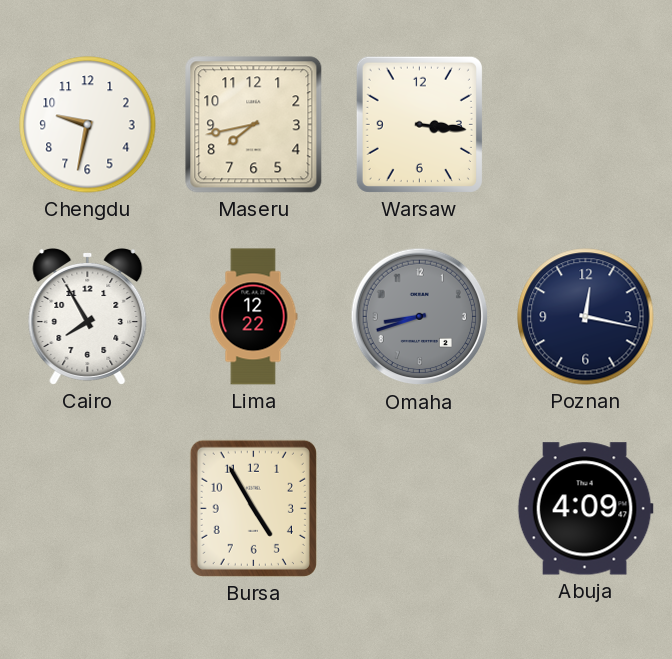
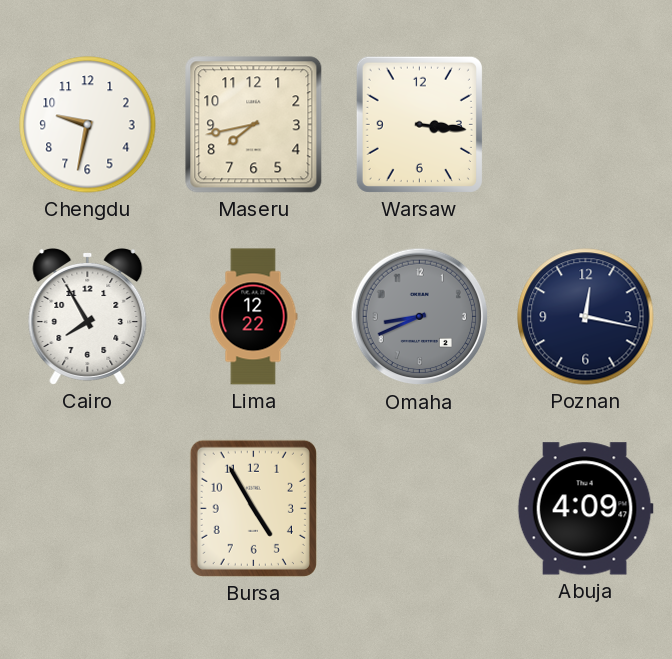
Omaha: 8:42 -> 8:41 (420, 317)
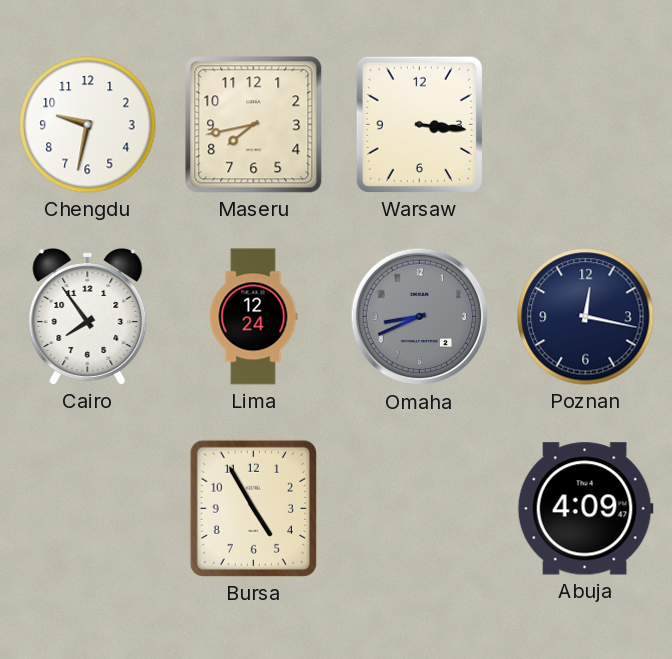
Cairo: 7:55 -> 7:54 (88, 316)
Lima: 12:22 -> 12:24 (253, 317)
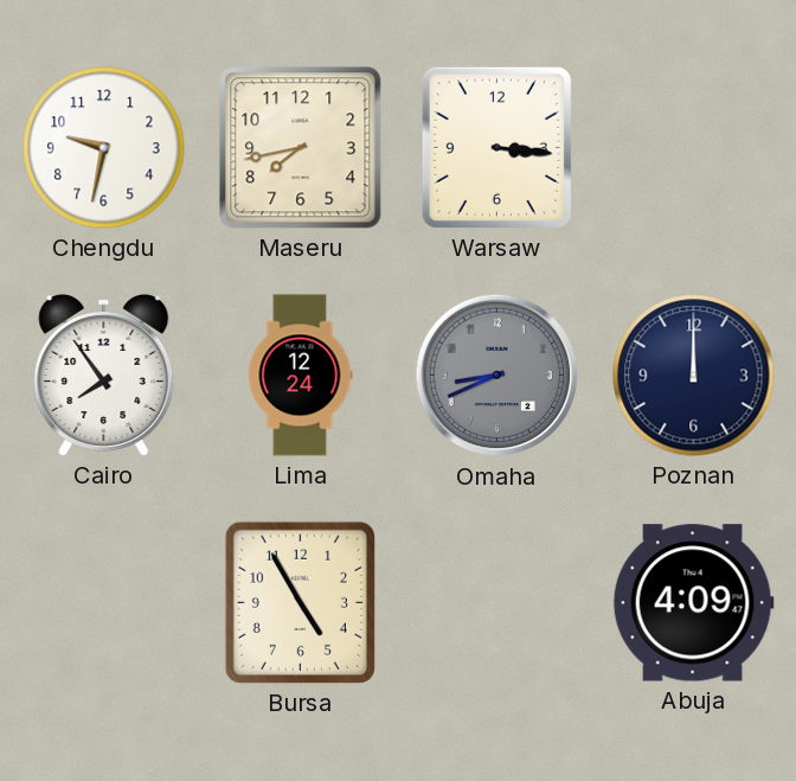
Poznan: 12:17 -> 12:00 (694, 376)
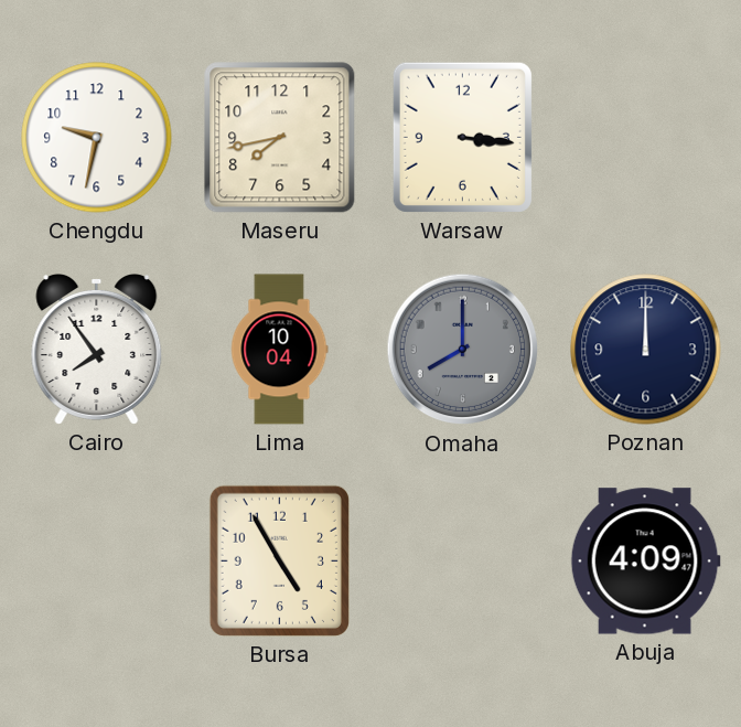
Lima: 12:24 -> 10:04 (279, 350)
Omaha: 8:41 -> 8:00 (463, 350)
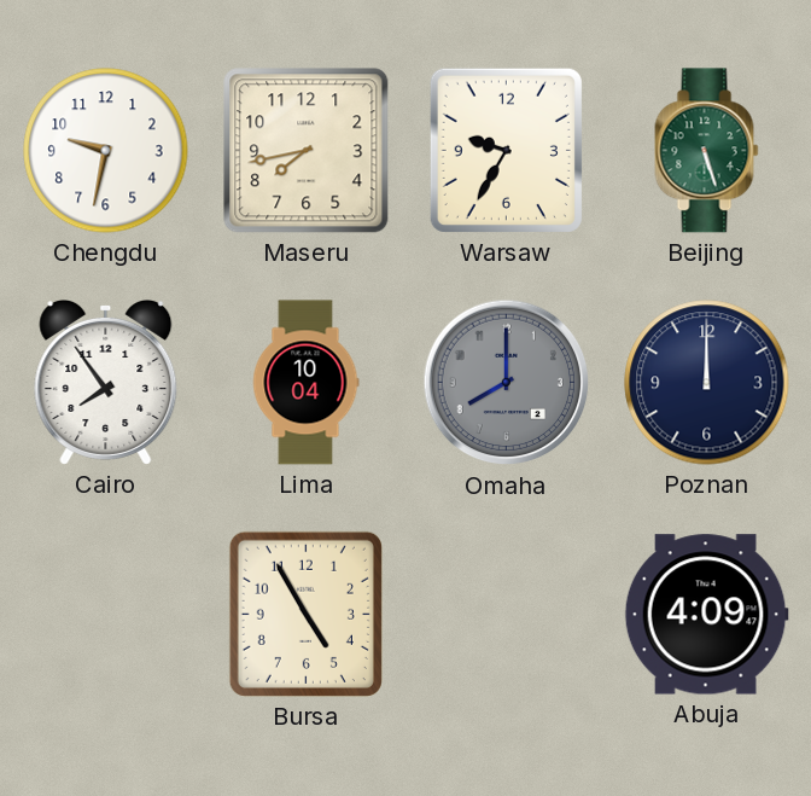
Warsaw: 3:16 -> 9:35 (506, 150)
Beijing: none -> 5:27 (707, 151)
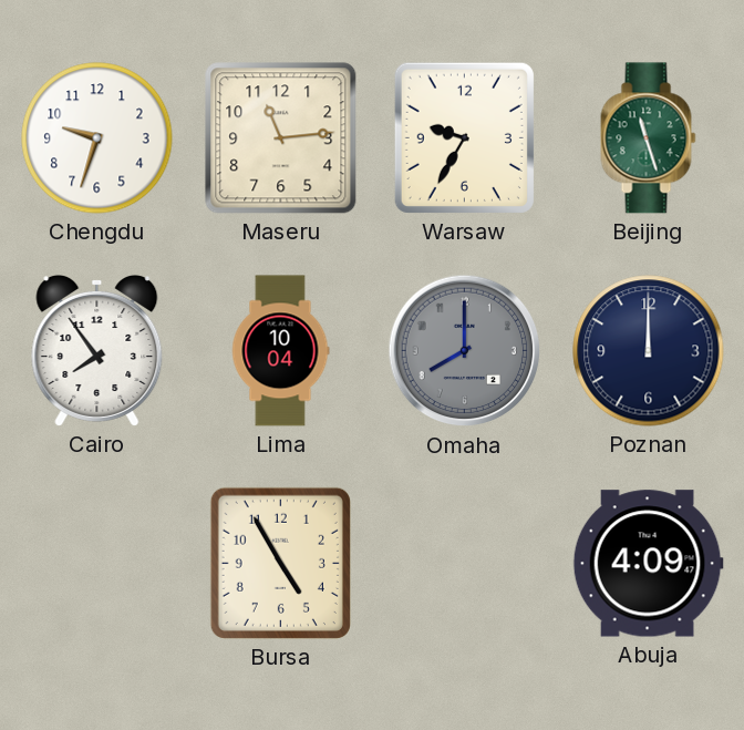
Chengdu: 9:32 -> 9:33 (97, 138)
Maseru: 7:43 -> 11:14 (281, 138)
Beijing: 5:27 -> 11:27 (649, 138)
